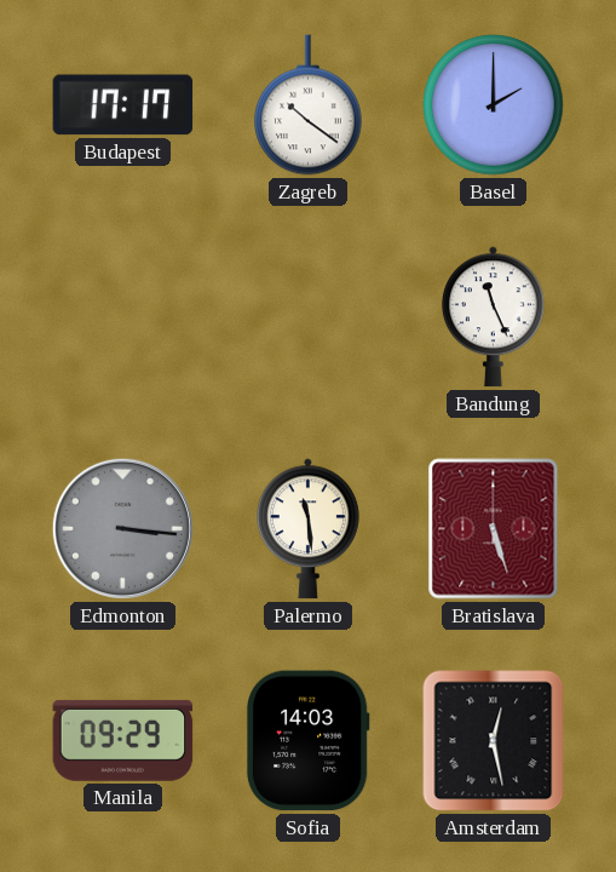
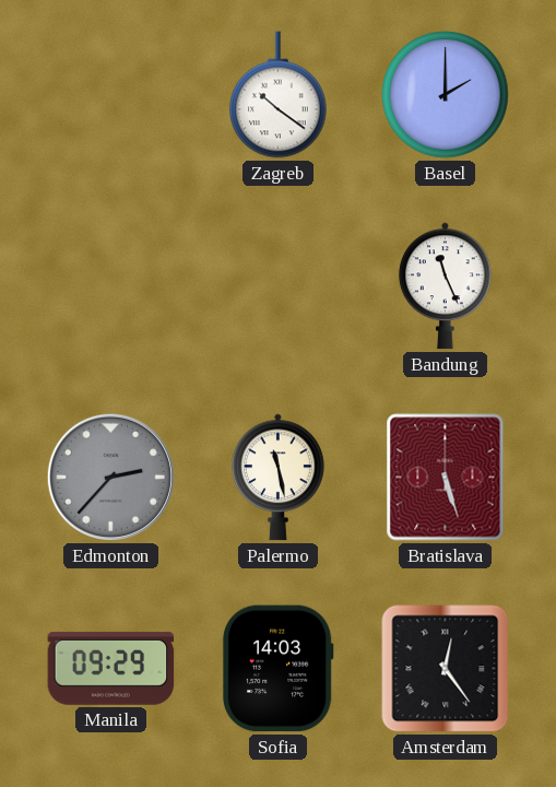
Budapest: 17:17 -> none (123, 105)
Edmonton: 3:16 -> 2:37 (110, 477)
Palermo: 11:29 -> 11:28 (277, 478)
Amsterdam: 12:28 -> 12:24 (446, 669)
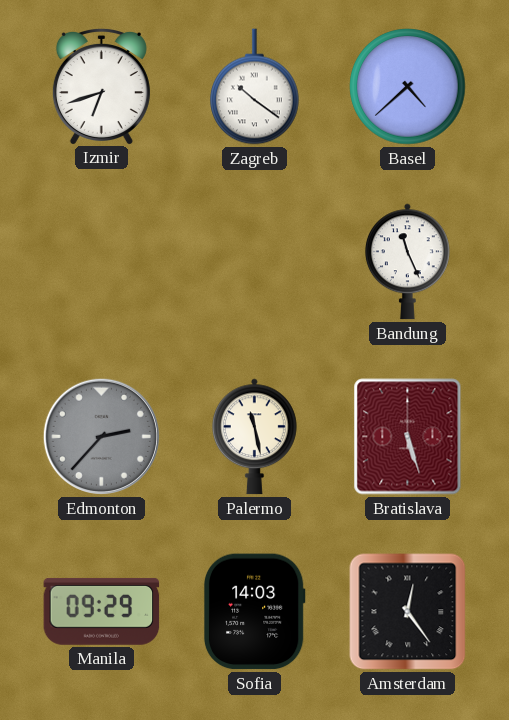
Izmir: none -> 6:42 (101, 86)
Basel: 2:00 -> 4:38 (408, 87)
